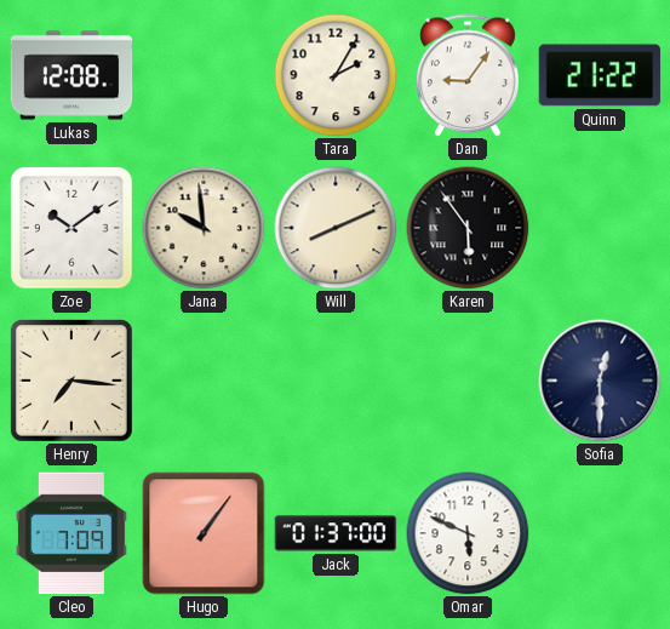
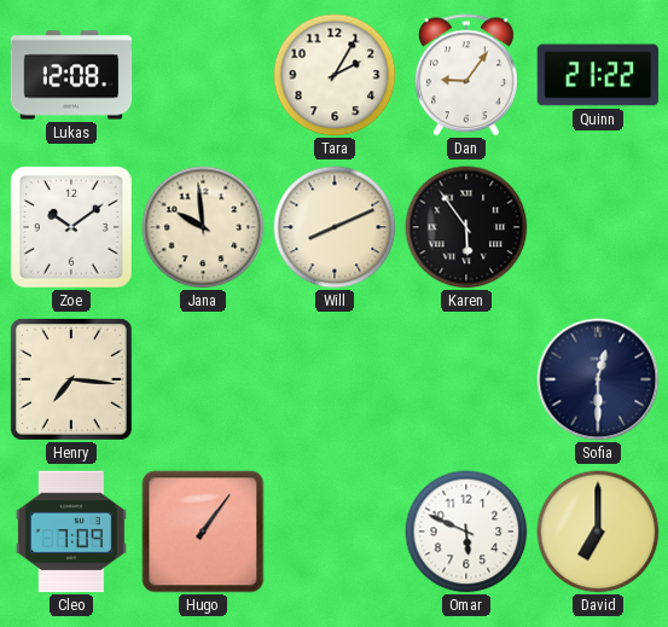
Jack: 01:37 -> none (336, 533)
David: none -> 7:00 (598, 532)
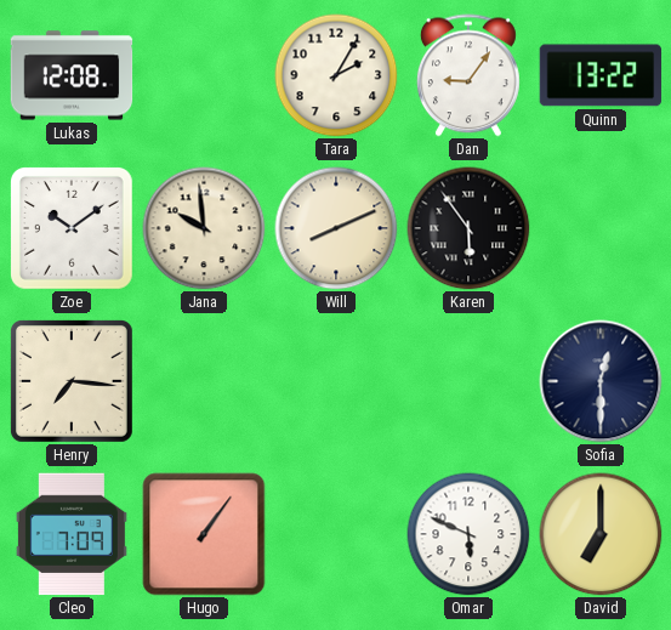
Quinn: 21:22 -> 13:22 (601, 75)
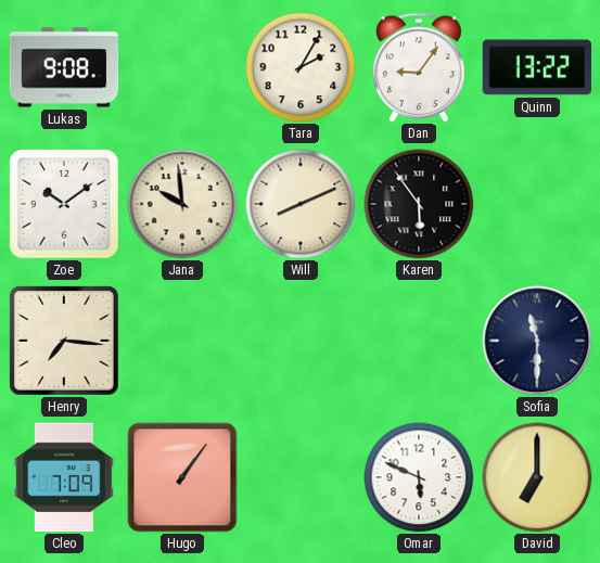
Lukas: 12:08 -> 9:08 (64, 67)
Sofia: 12:30 -> 11:30 (537, 341)
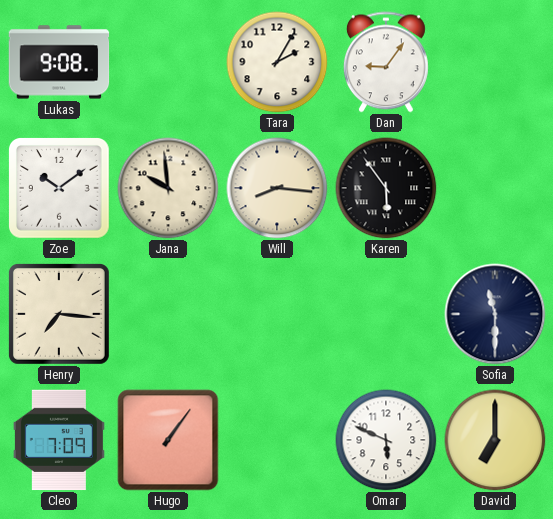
Quinn: 13:22 -> none (537, 67)
Will: 8:11 -> 8:16 (277, 188)
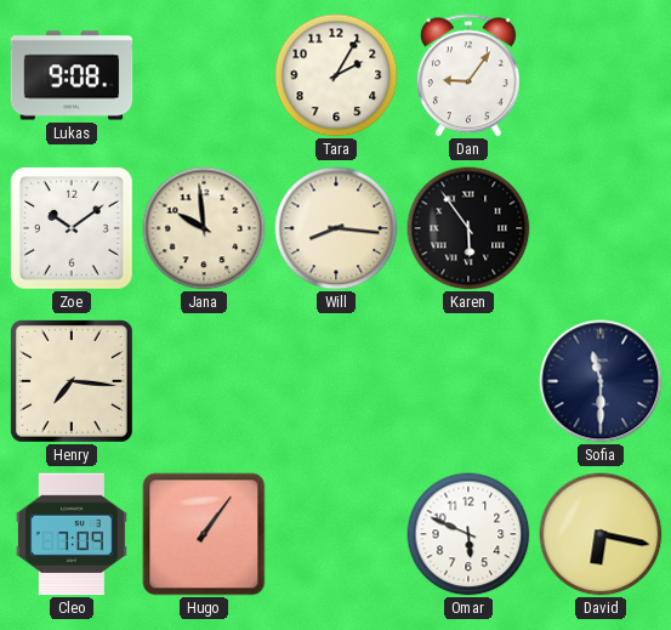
David: 7:00 -> 6:17 (601, 534)
